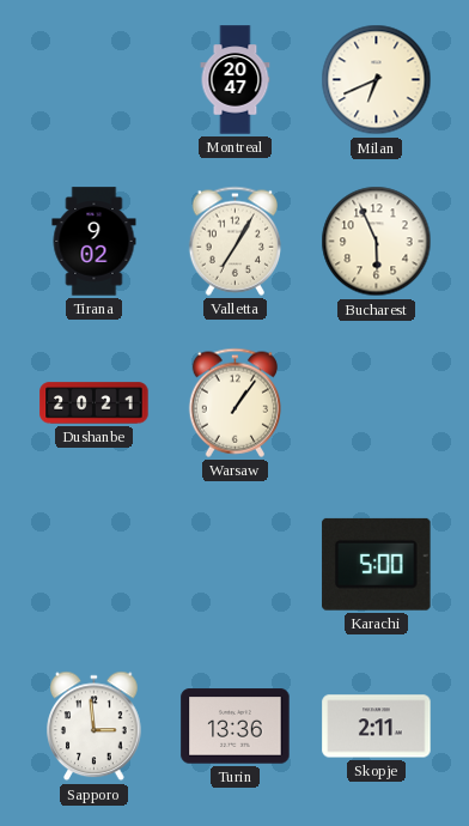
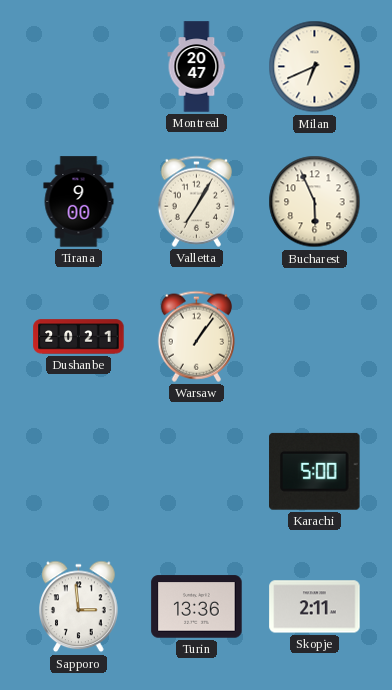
Tirana: 9:02 -> 9:00 (79, 202)
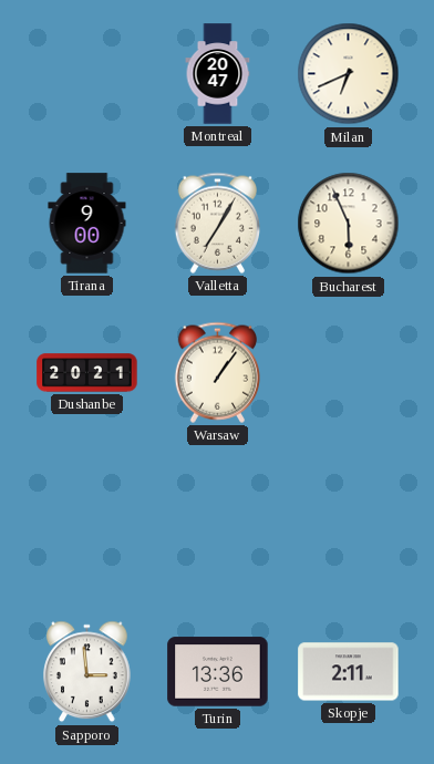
Karachi: 5:00 -> none (315, 471)
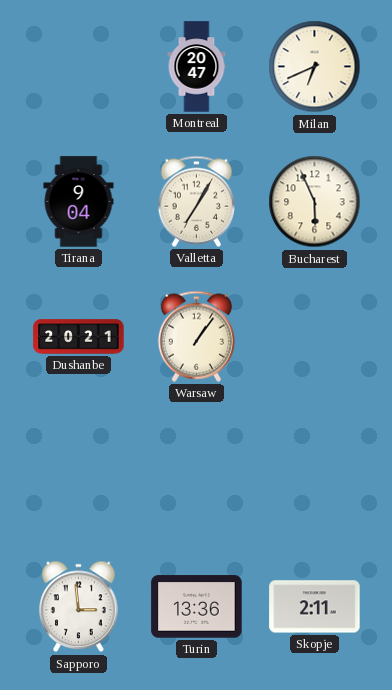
Tirana: 9:00 -> 9:04 (79, 202)
